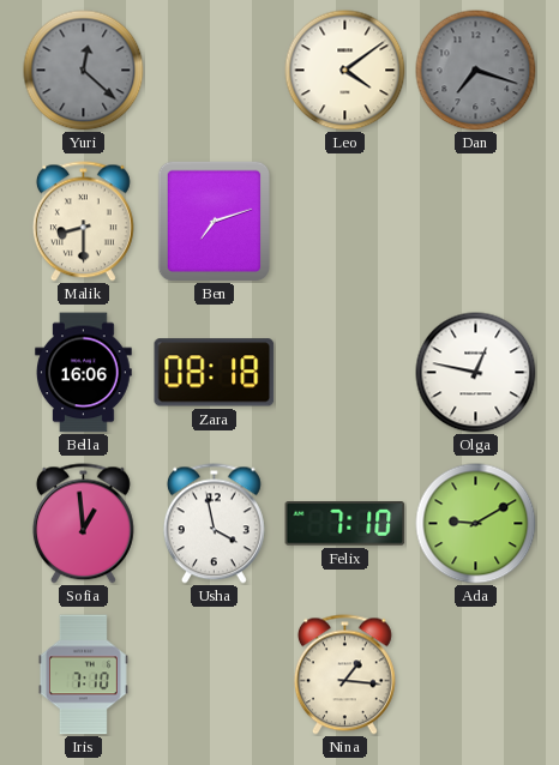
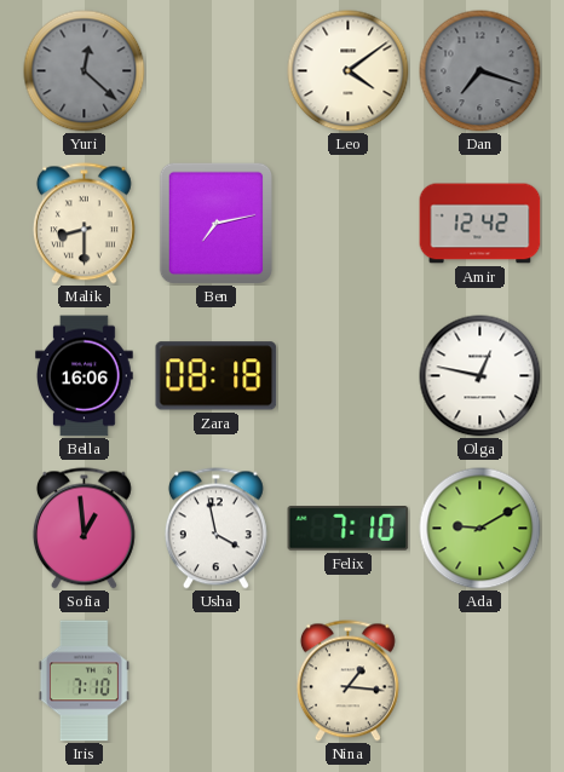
Ben: 7:12 -> 7:13 (217, 223)
Amir: none -> 12:42 (480, 224)
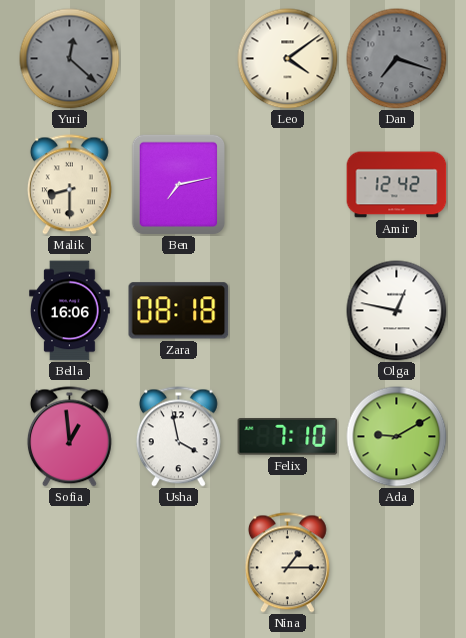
Iris: 7:10 -> none (84, 681)
Nina: 1:16 -> 1:15 (287, 563)
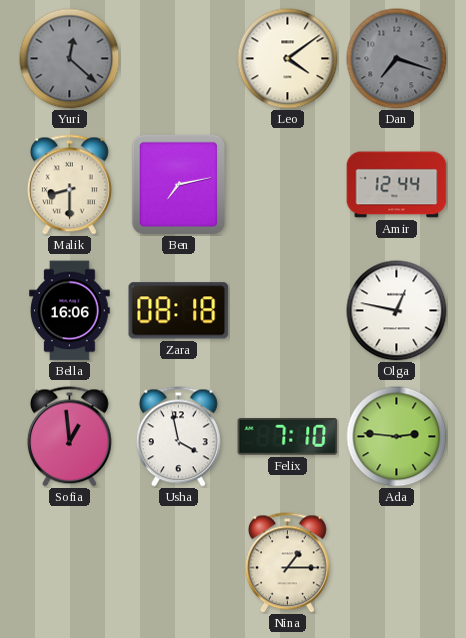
Amir: 12:42 -> 12:44 (397, 185)
Ada: 9:10 -> 2:46 (397, 437)
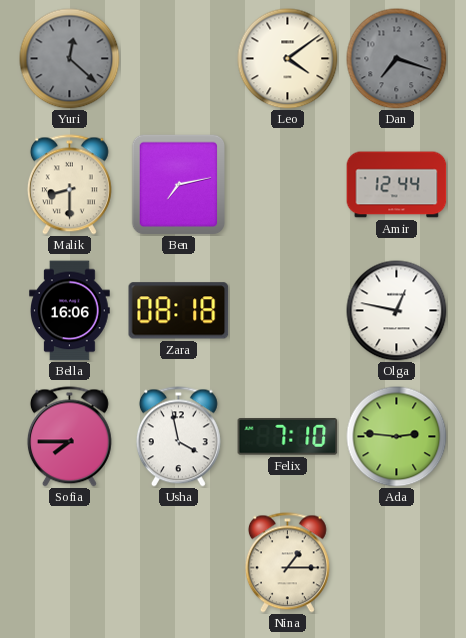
Sofia: 12:59 -> 7:45 (69, 437)
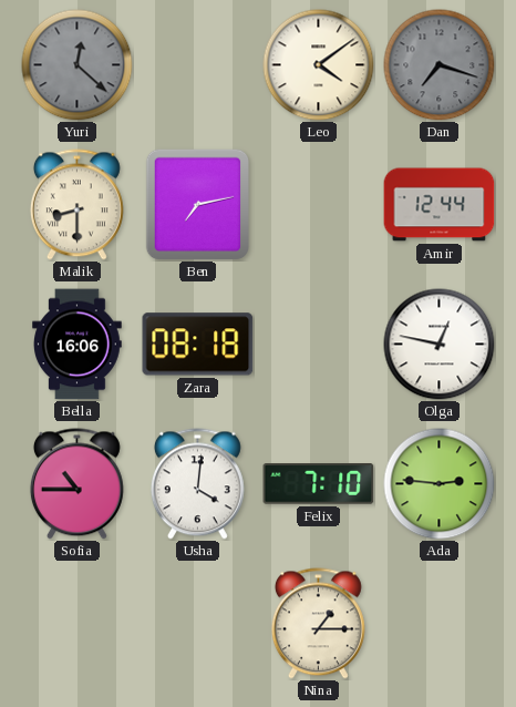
Sofia: 7:45 -> 10:45 (76, 484)
Usha: 3:58 -> 4:01 (197, 484)
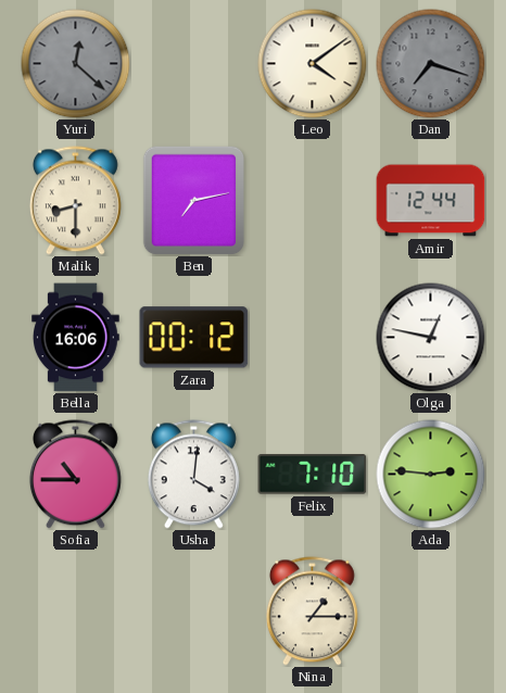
Zara: 08:18 -> 00:12 (194, 338)
